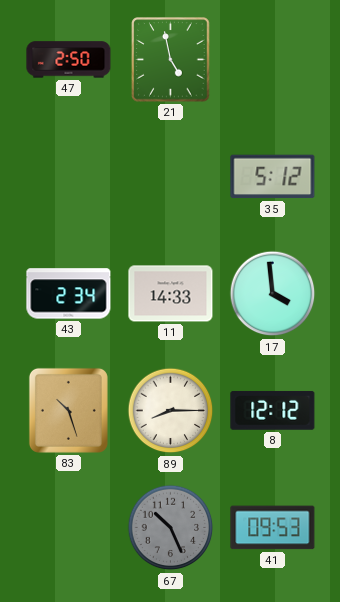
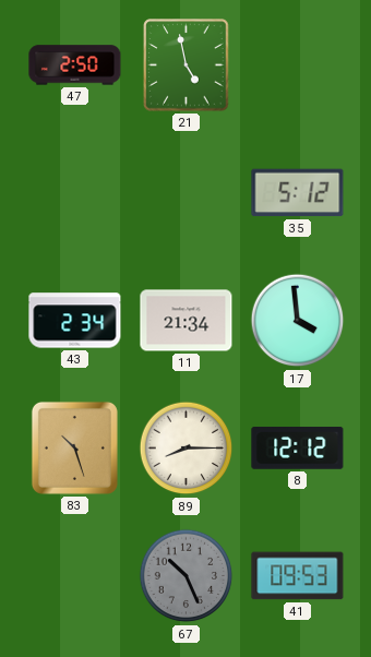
11: 14:33 -> 21:34 (187, 321)
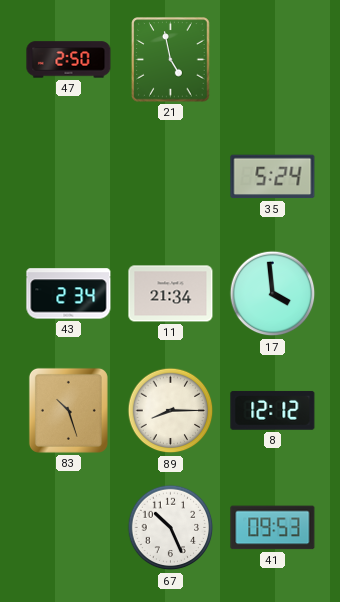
35: 5:12 -> 5:24 (273, 177)
67 dial: grey -> white (171, 528)
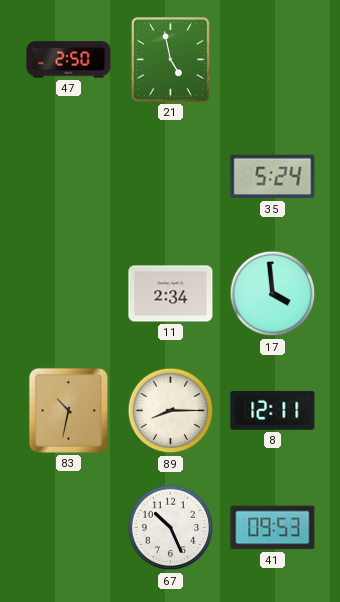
43: 2:34 -> none (69, 294)
11: 21:34 -> 2:34 (171, 294)
83: 10:27 -> 10:32 (68, 410)
8: 12:12 -> 12:11 (273, 411)
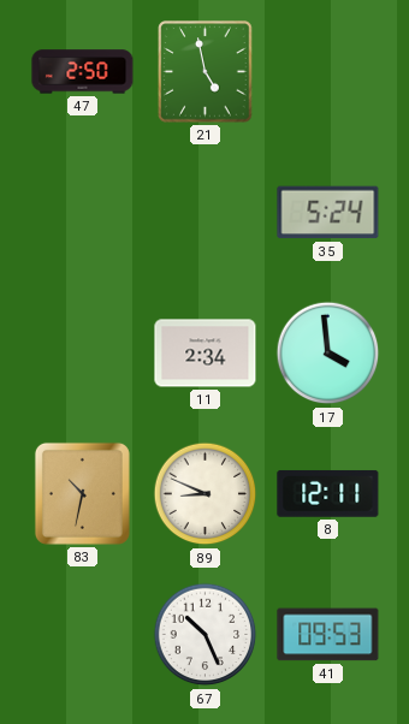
89: 8:15 -> 8:49 (206, 494)
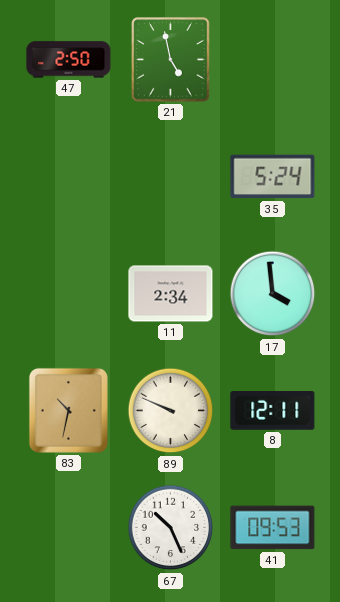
89: 8:49 -> 9:49 (171, 411)
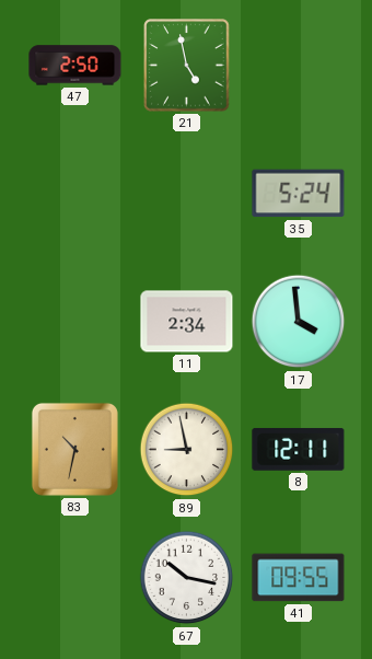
89: 9:49 -> 8:58 (187, 450)
67: 10:26 -> 10:17 (187, 578)
41: 09:53 -> 09:55 (299, 578)
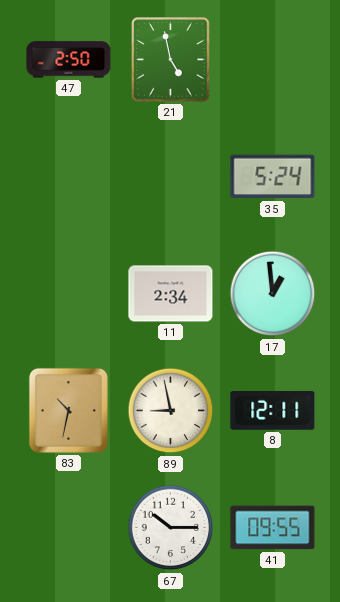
17: 3:59 -> 12:59 (273, 294)
67: 10:17 -> 10:15 (171, 528)
